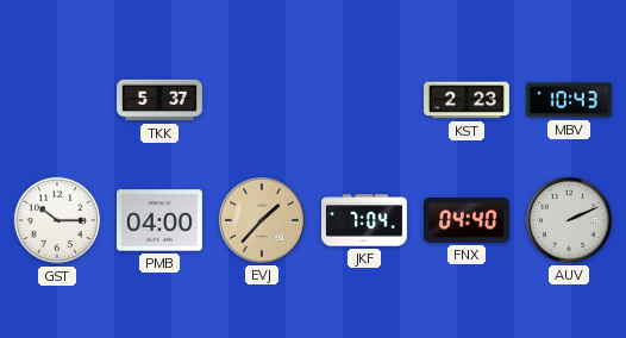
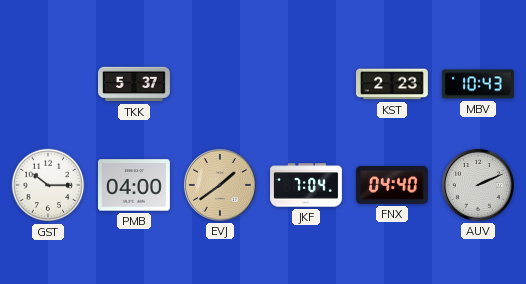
EVJ: 1:37 -> 1:39 (220, 185)
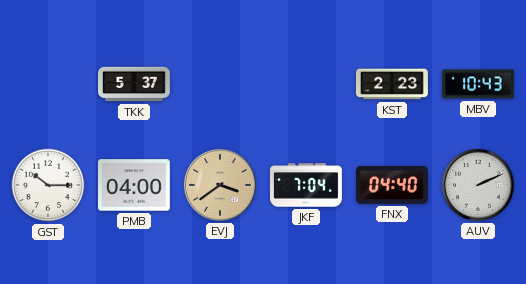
EVJ: 1:39 -> 3:39 (220, 185)
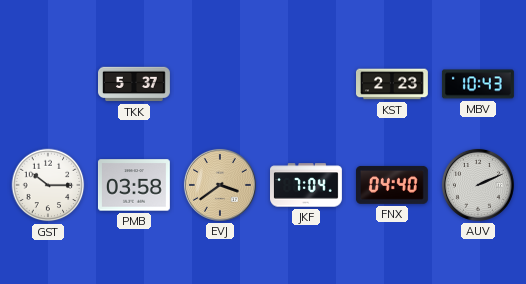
PMB: 04:00 -> 03:58 (134, 185)
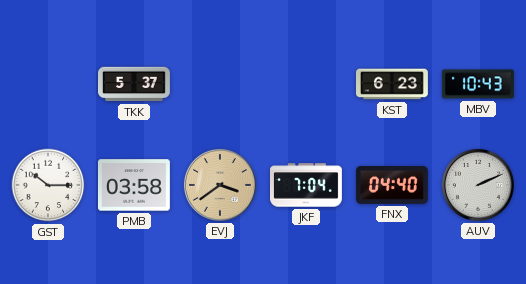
KST: 2:23 -> 6:23 (393, 84)
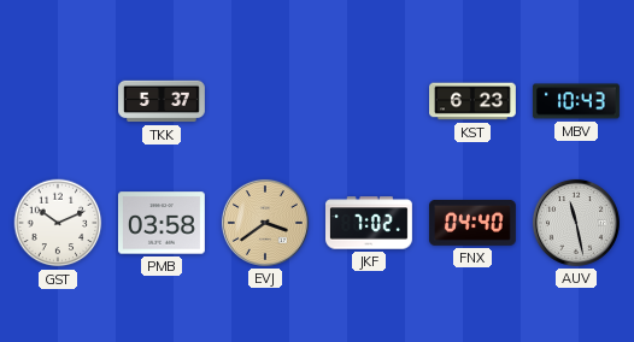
GST: 10:15 -> 10:11 (58, 223)
JKF: 7:04 -> 7:02 (370, 223)
AUV: 2:11 -> 11:28 (576, 223)
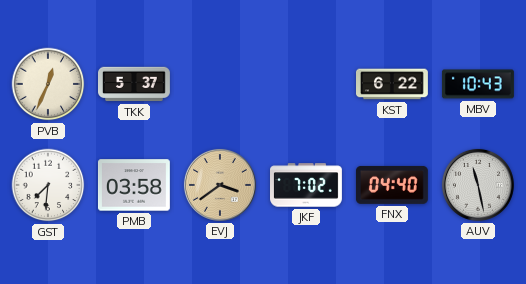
PVB: none -> 12:34 (48, 84)
KST: 6:23 -> 6:22 (393, 84)
GST: 10:11 -> 7:31 (48, 185)
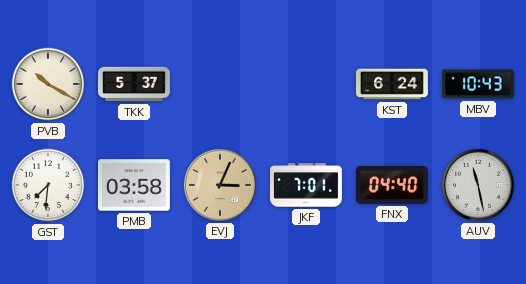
PVB: 12:34 -> 10:20 (48, 84)
KST: 6:22 -> 6:24 (393, 84)
EVJ: 3:39 -> 3:04 (220, 185)
JKF: 7:02 -> 7:01 (307, 185)
